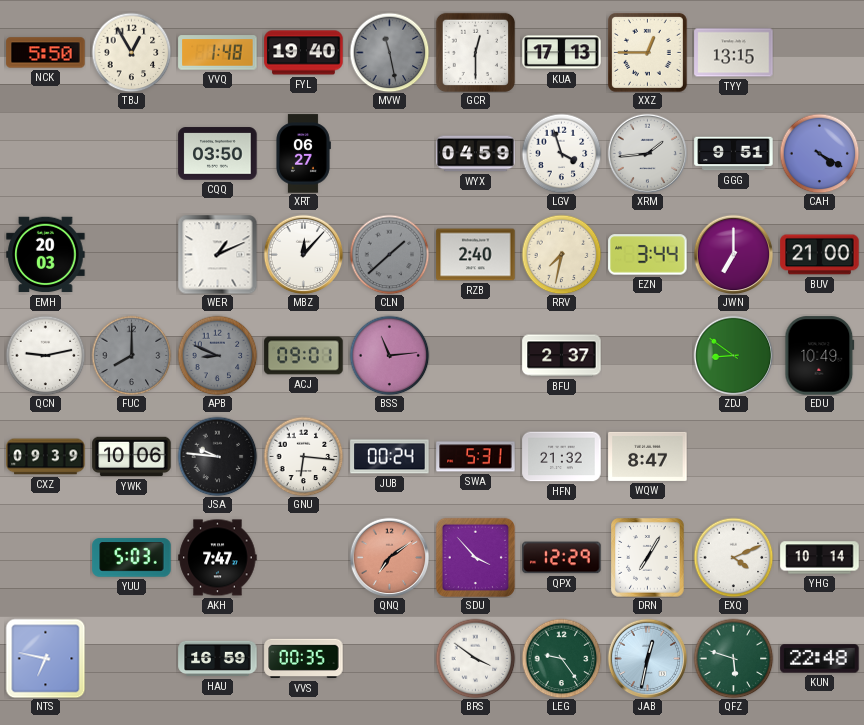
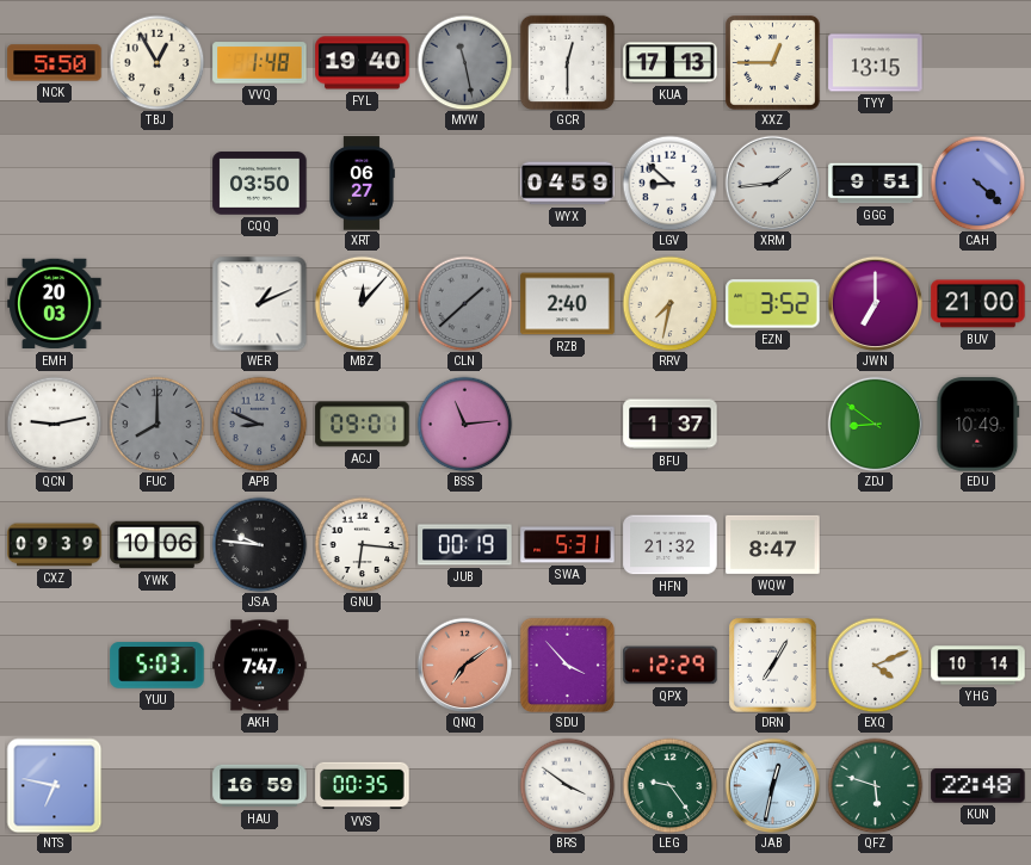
LGV: 3:57 -> 8:52 (669, 183)
CAH: 4:20 -> 4:22 (977, 183)
EZN: 3:44 -> 3:52 (773, 304)
BFU: 2:37 -> 1:37 (671, 425)
JUB: 00:24 -> 00:19 (465, 545)
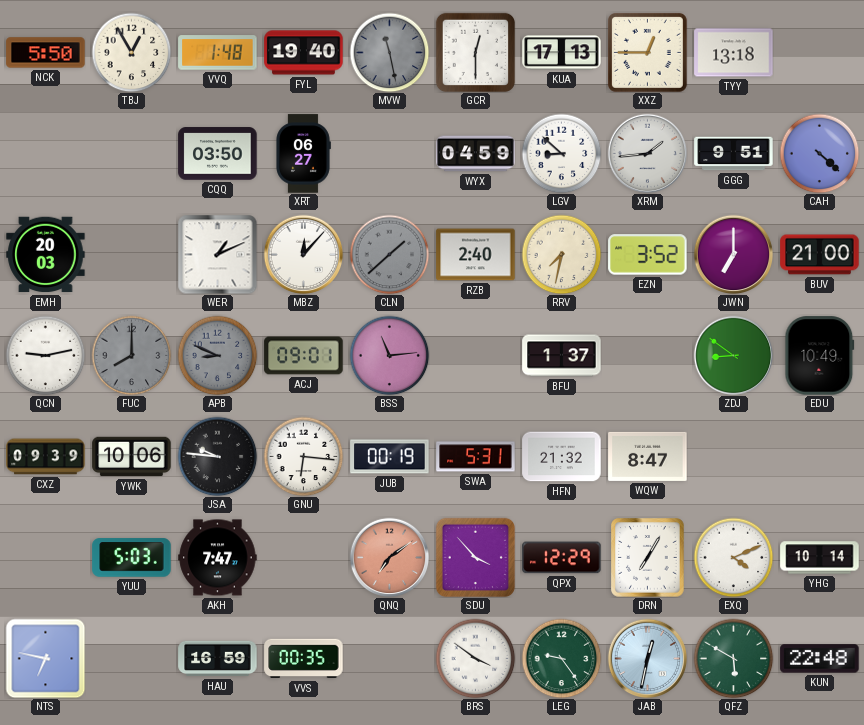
TYY: 13:15 -> 13:18 (734, 53)
QFZ: 5:48 -> 5:50 (733, 658)
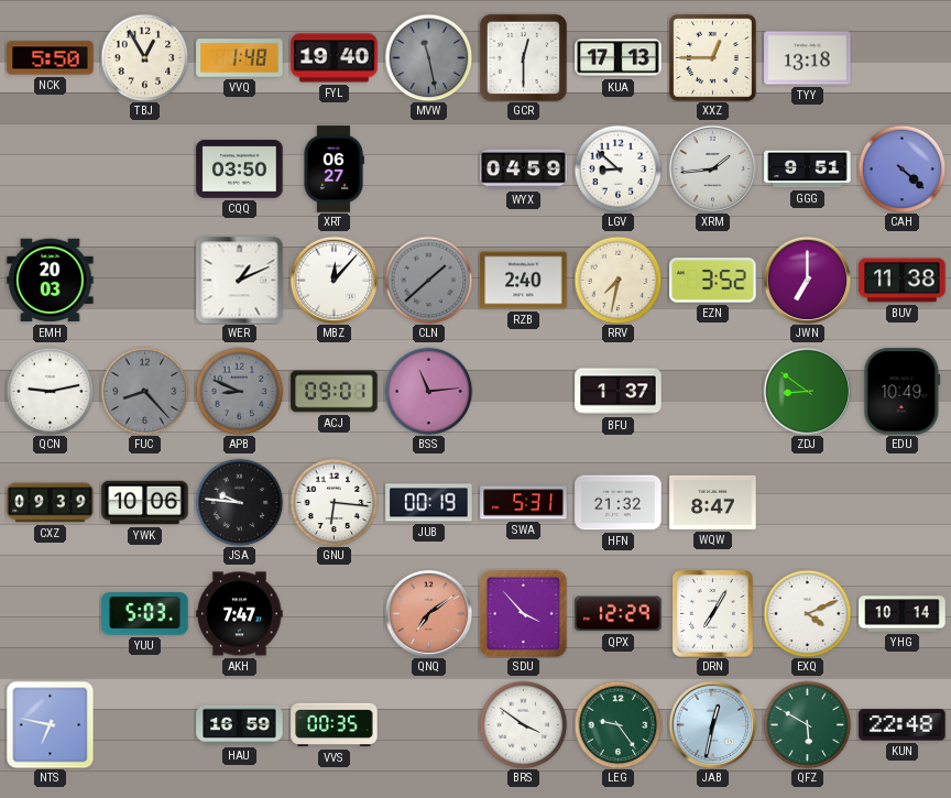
BUV: 21:00 -> 11:38 (903, 281)
FUC: 8:00 -> 8:23 (144, 391)
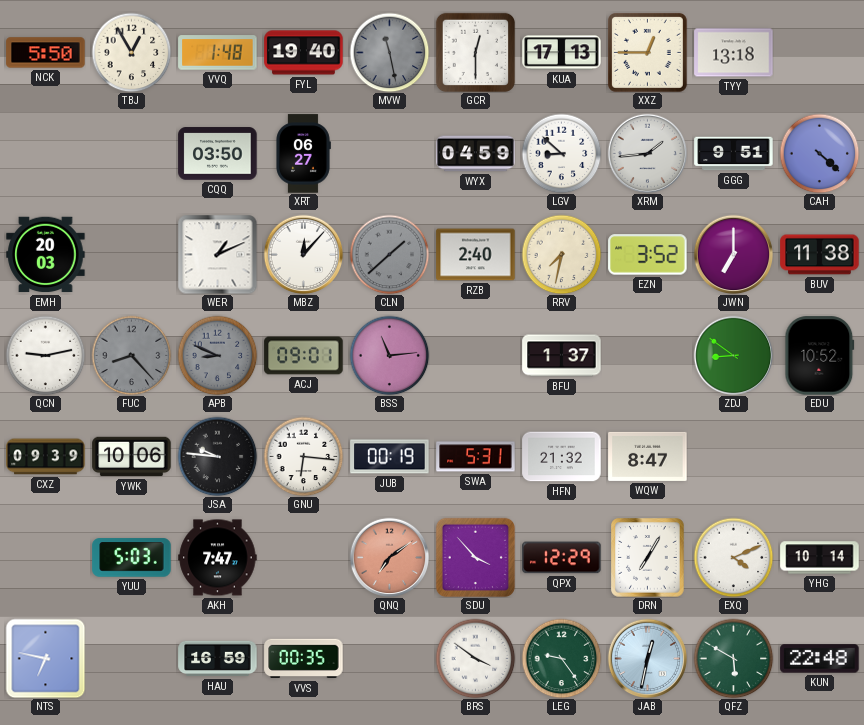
EDU: 10:49 -> 10:52 (820, 356)
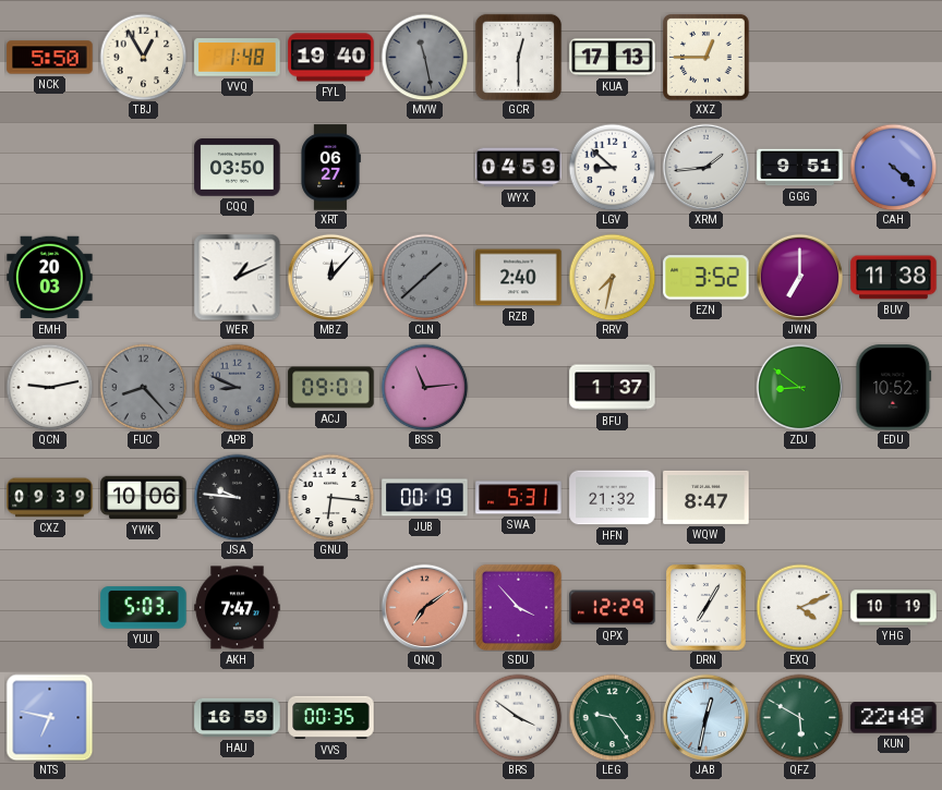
TYY: 13:18 -> none (734, 53)
YHG: 10:14 -> 10:19 (894, 608)
